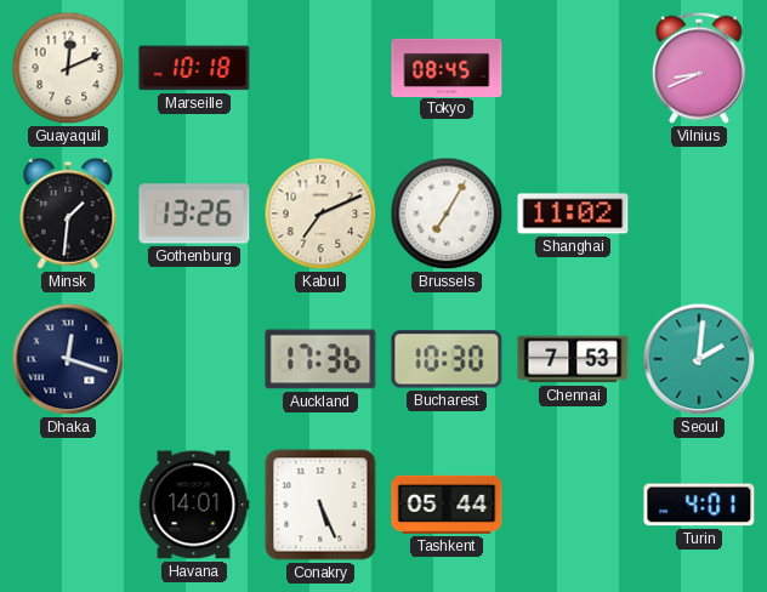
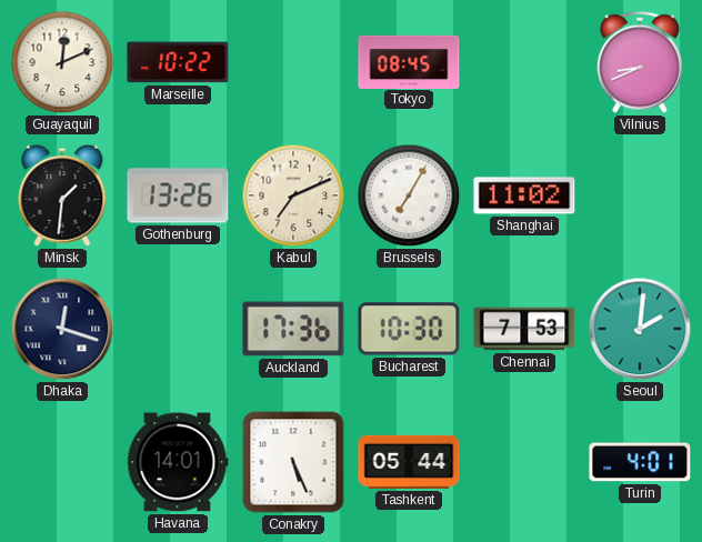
Marseille: 10:18 -> 10:22 (178, 62)
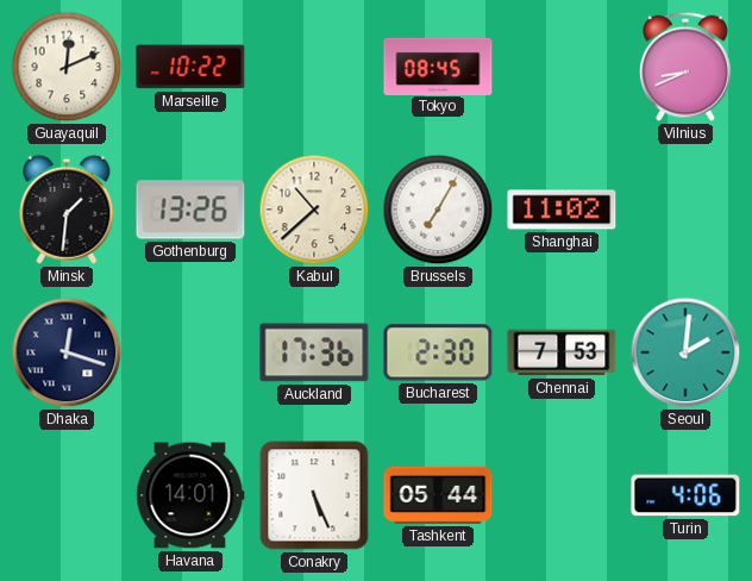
Kabul: 7:11 -> 10:38 (314, 210)
Bucharest: 10:30 -> 2:30 (438, 352)
Turin: 4:01 -> 4:06 (685, 495)
